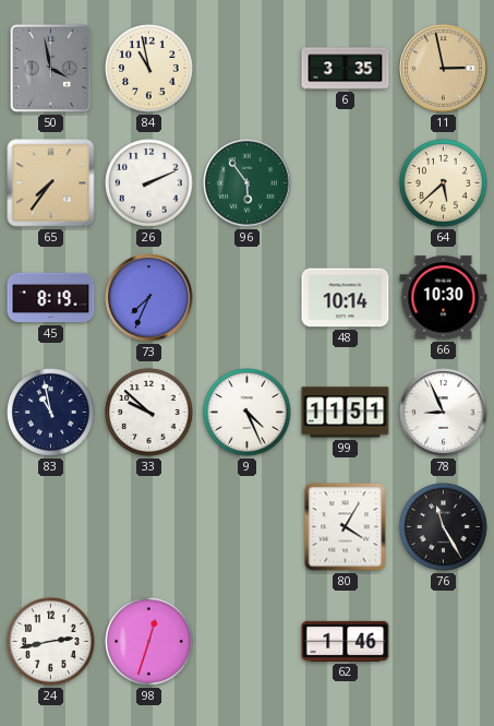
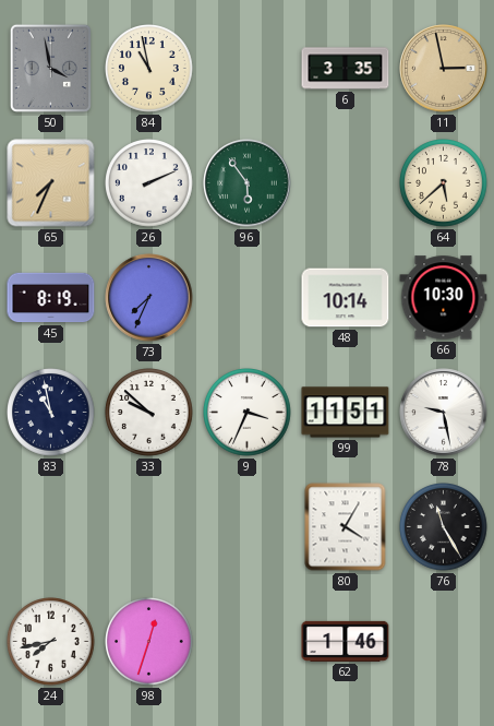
65: 7:36 -> 7:34 (51, 183)
9: 4:26 -> 3:34 (248, 413)
78: 8:56 -> 9:28 (444, 413)
24: 2:43 -> 7:43 (51, 642)
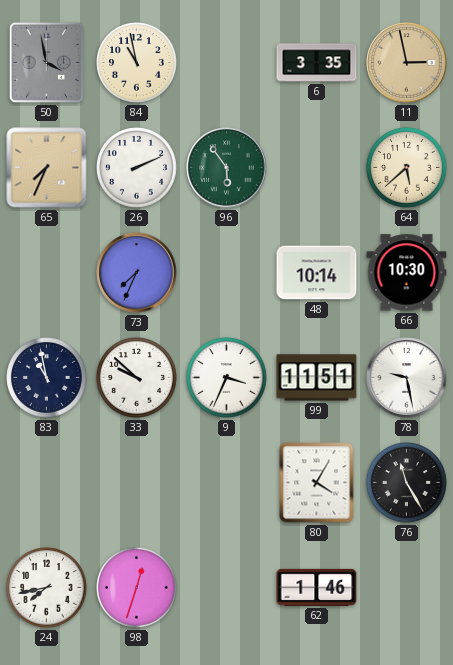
45: 8:19 -> none (51, 298)
